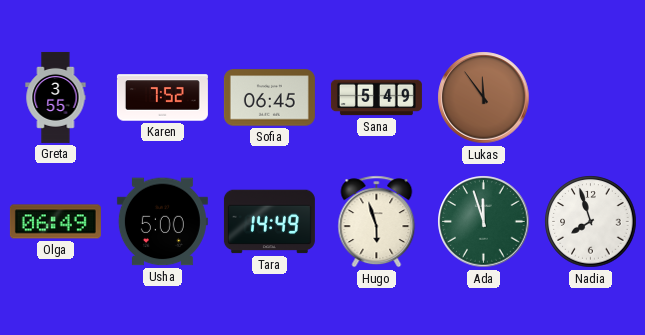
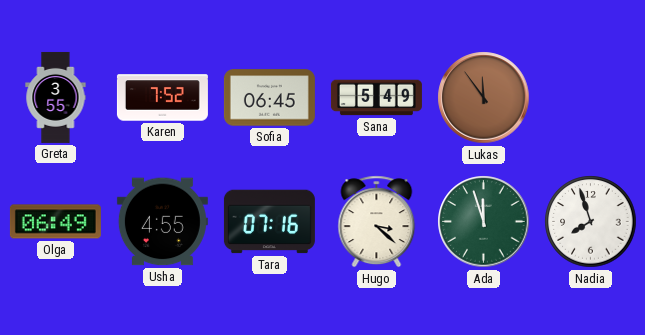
Usha: 5:00 -> 4:55 (162, 222)
Tara: 14:49 -> 07:16 (269, 222)
Hugo: 5:57 -> 3:22 (377, 222)
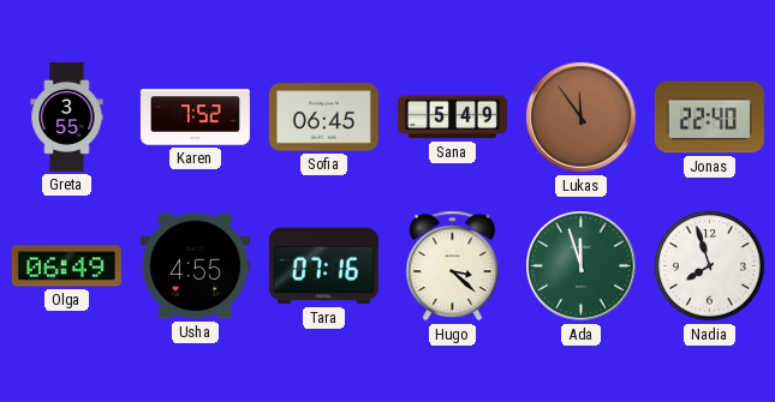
Jonas: none -> 22:40 (709, 118)
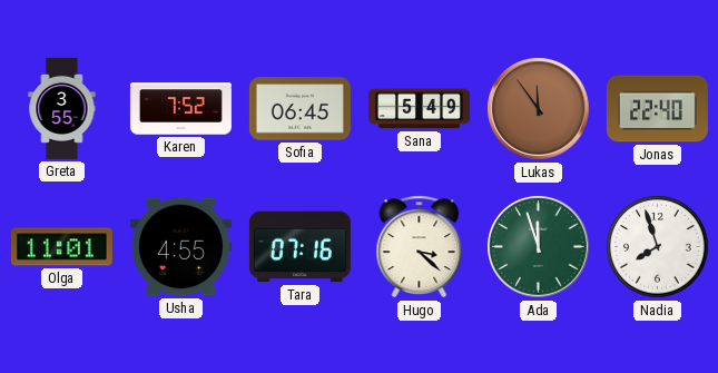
Olga: 06:49 -> 11:01 (61, 247)
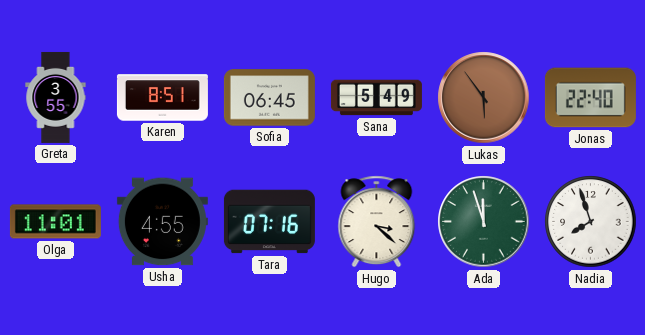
Karen: 7:52 -> 8:51 (162, 98)
Lukas: 11:54 -> 5:54 (484, 98)
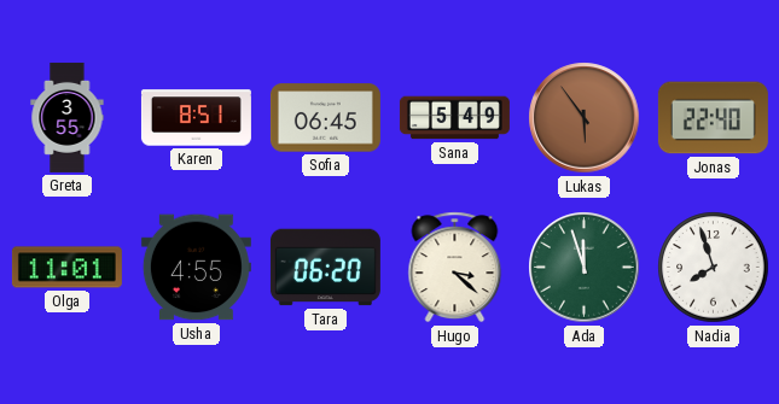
Tara: 07:16 -> 06:20 (325, 268)
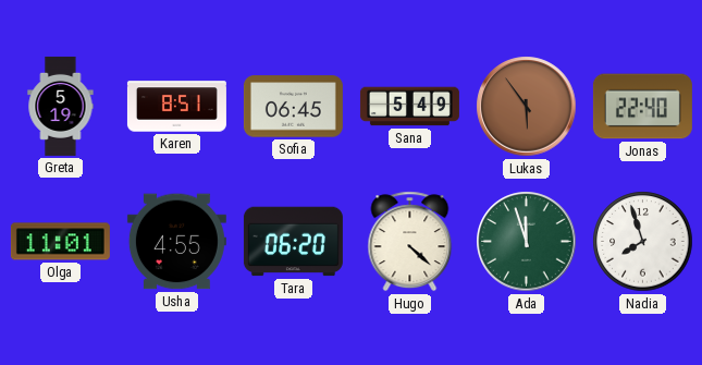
Greta: 3:55 -> 5:19 (61, 106)
Hugo: 3:22 -> 4:22 (410, 242)
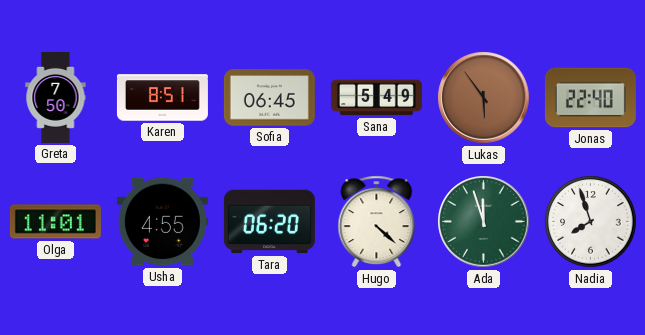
Greta: 5:19 -> 7:50 (56, 97)
